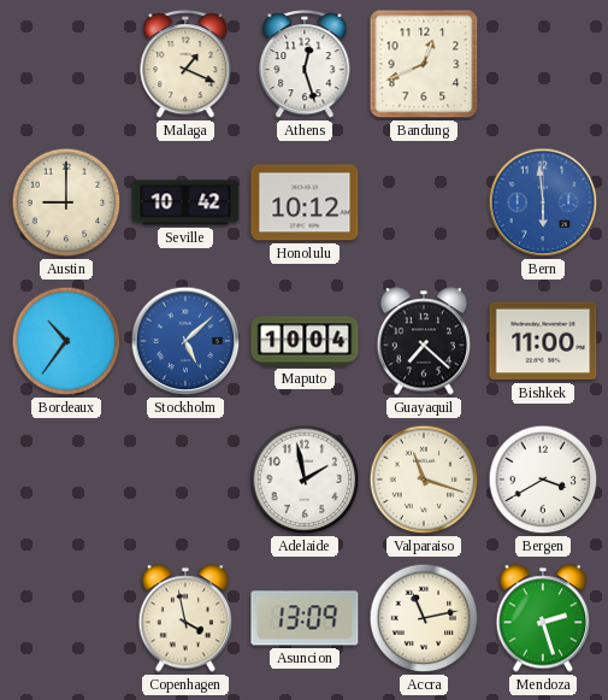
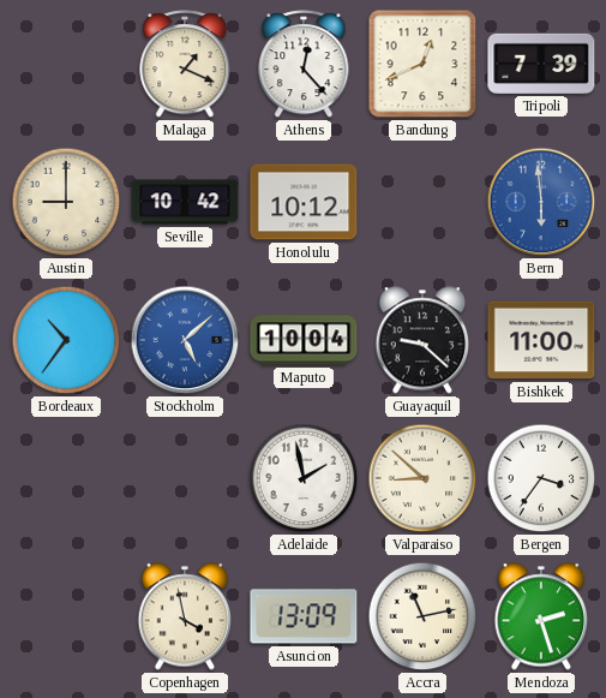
Athens: 12:27 -> 12:23 (304, 65)
Tripoli: none -> 7:39 (541, 64)
Guayaquil: 7:22 -> 9:22 (422, 340)
Valparaiso: 11:18 -> 8:52 (422, 478)
Bergen: 3:40 -> 3:36 (541, 478)
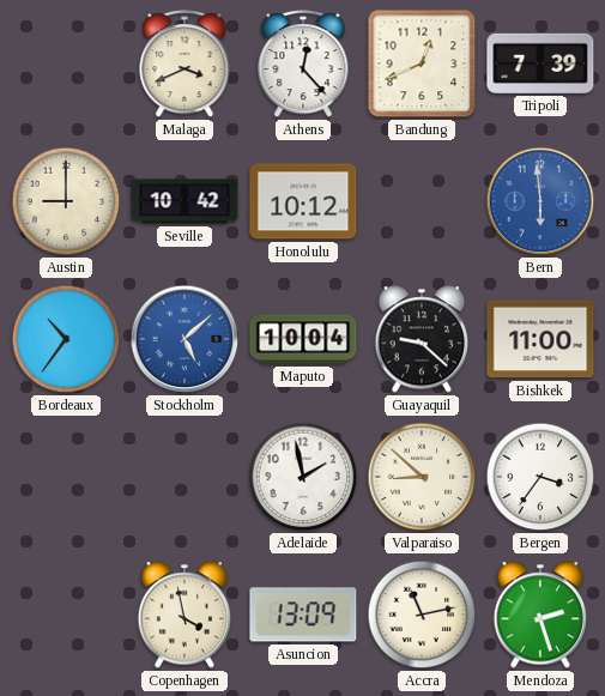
Malaga: 1:19 -> 3:41 (184, 65)
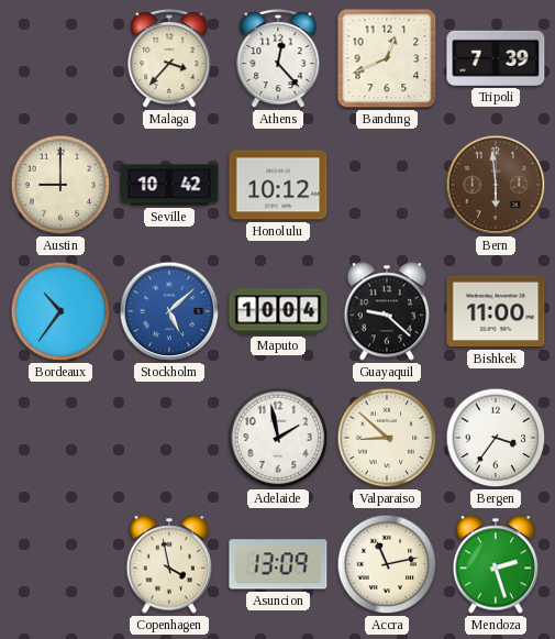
Malaga: 3:41 -> 3:37 (169, 59)
Bern dial: blue -> brown (496, 185)
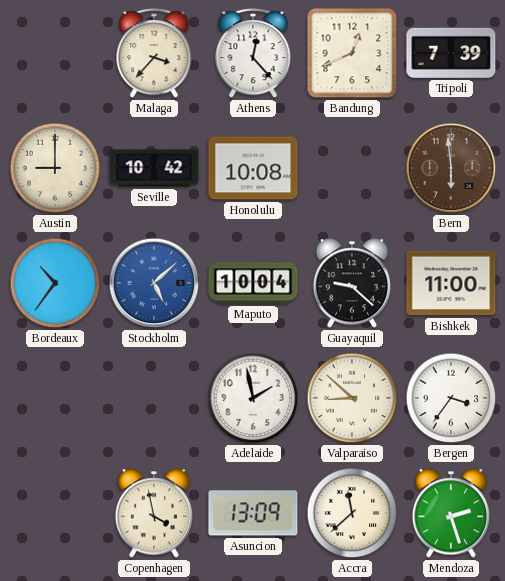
Honolulu: 10:12 -> 10:08 (253, 168)
Accra: 11:13 -> 11:38 (352, 513)
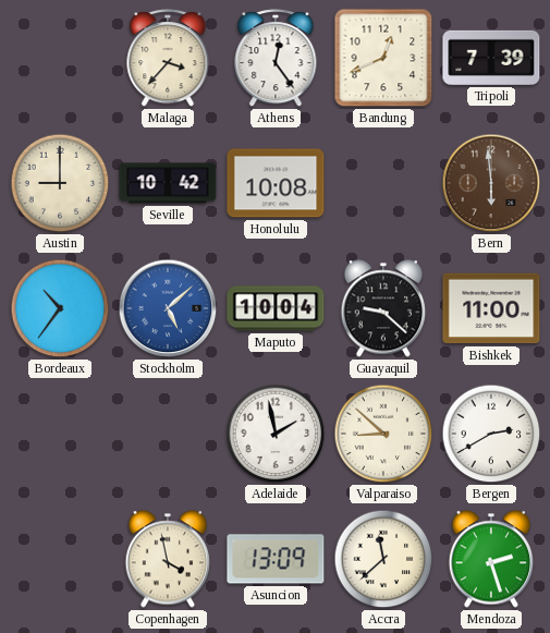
Athens: 12:23 -> 12:24 (276, 59)
Bergen: 3:36 -> 2:40 (491, 434)
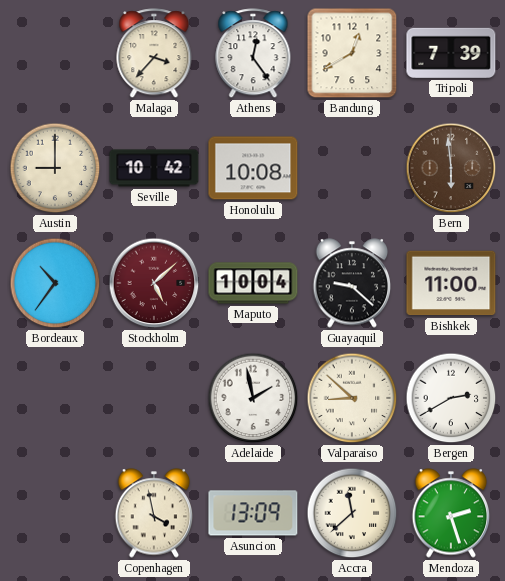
Bandung: 12:41 -> 12:40 (352, 53)
Stockholm dial: blue -> burgundy (154, 283)
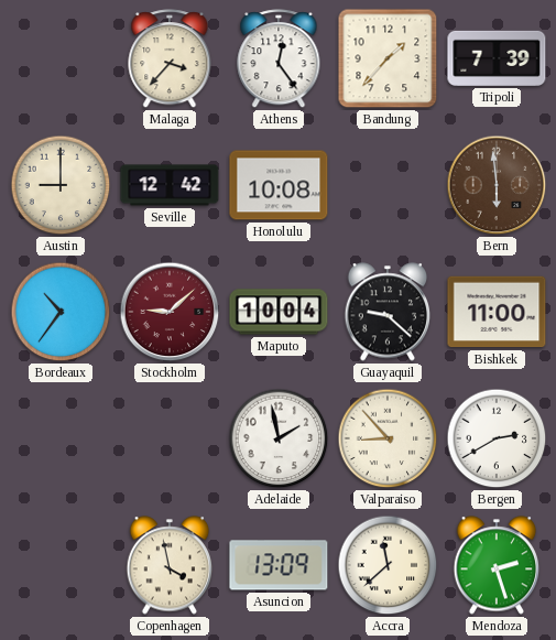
Bandung: 12:40 -> 1:37 (388, 58)
Seville: 10:42 -> 12:42 (170, 185)
Stockholm: 5:08 -> 9:08 (170, 312)
Valparaiso: 8:52 -> 8:53 (388, 438)
